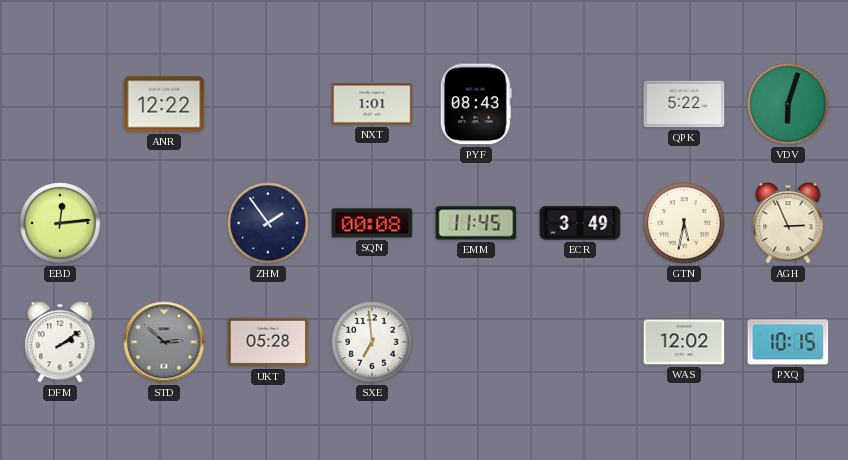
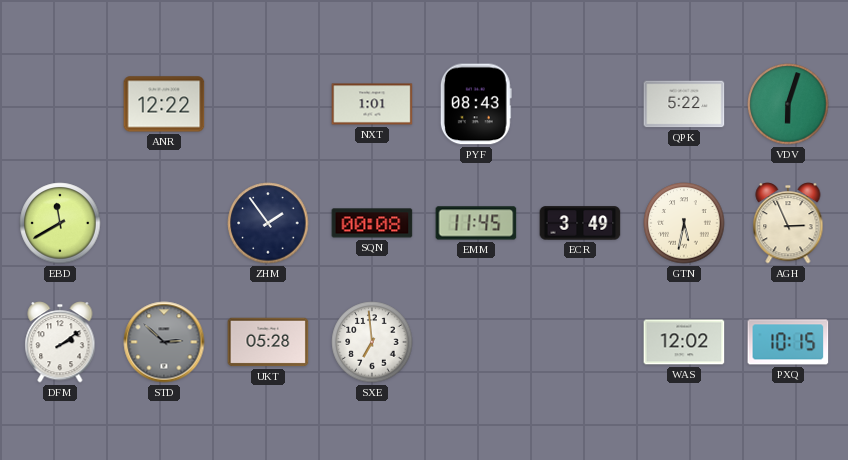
EBD: 12:14 -> 11:40 (60, 223)
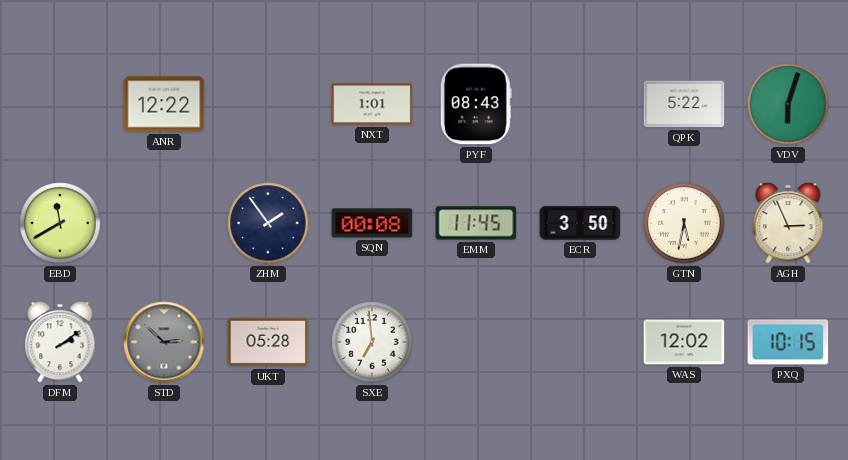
ECR: 3:49 -> 3:50 (580, 223)
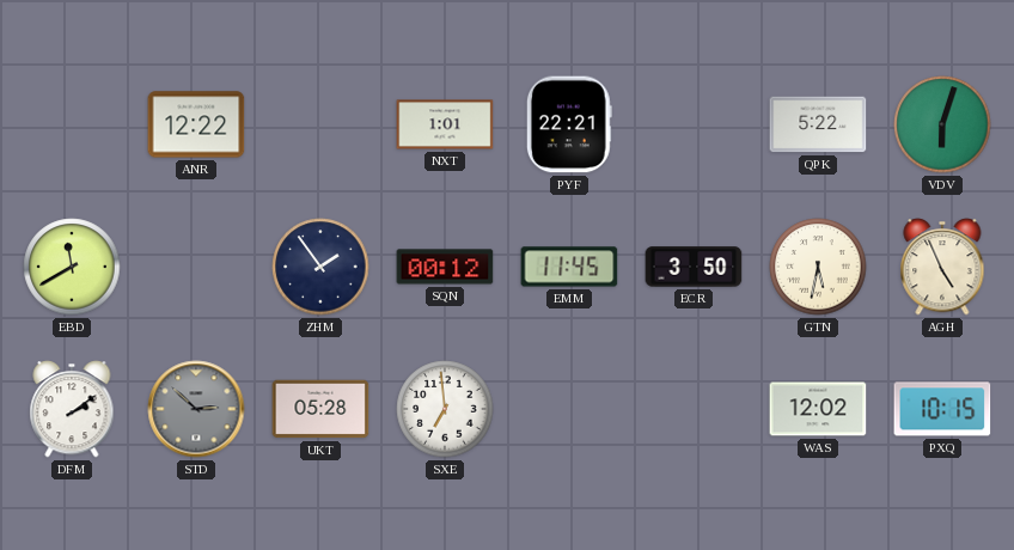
PYF: 08:43 -> 22:21 (569, 124)
SQN: 00:08 -> 00:12 (445, 267)
AGH: 2:56 -> 4:56 (942, 267)
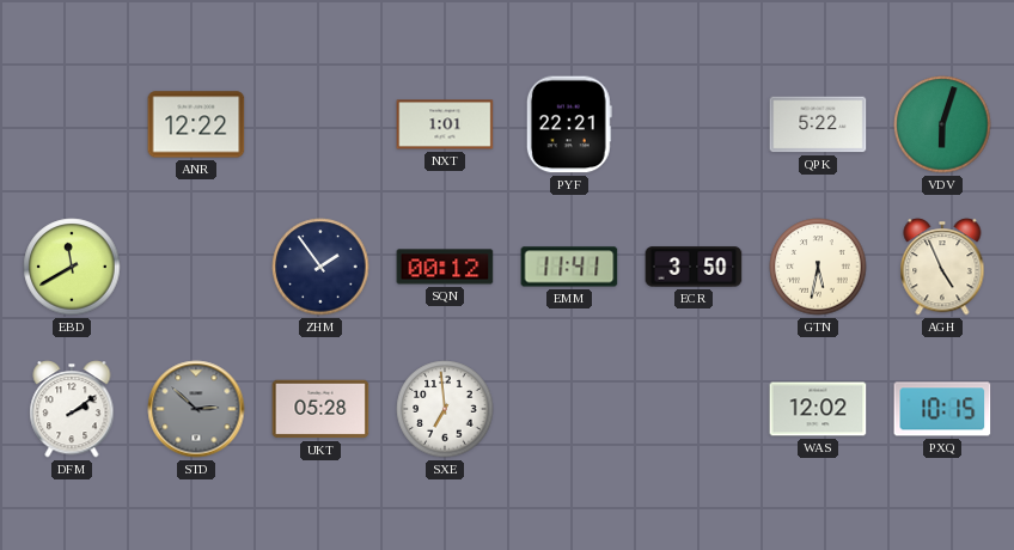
EMM: 11:45 -> 11:41 (569, 267)
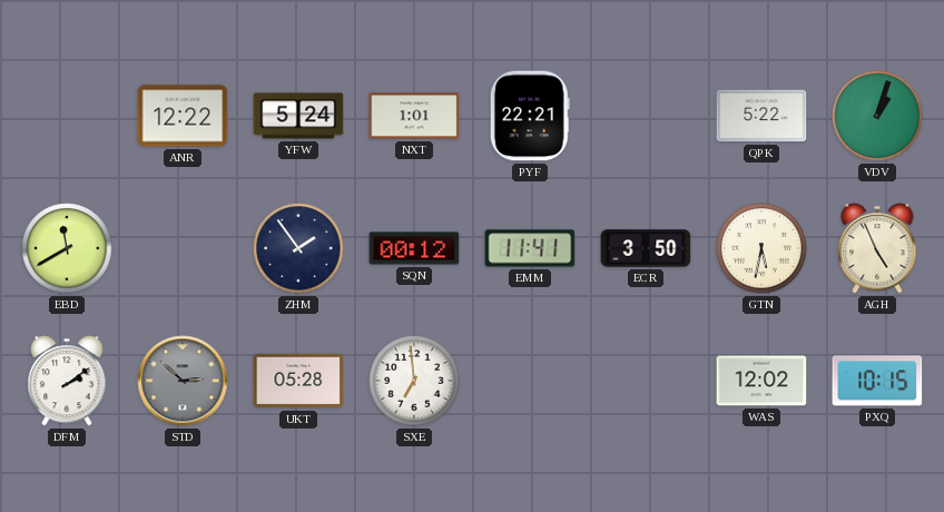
YFW: none -> 5:24 (298, 116)
VDV: 6:03 -> 1:03 (877, 116)
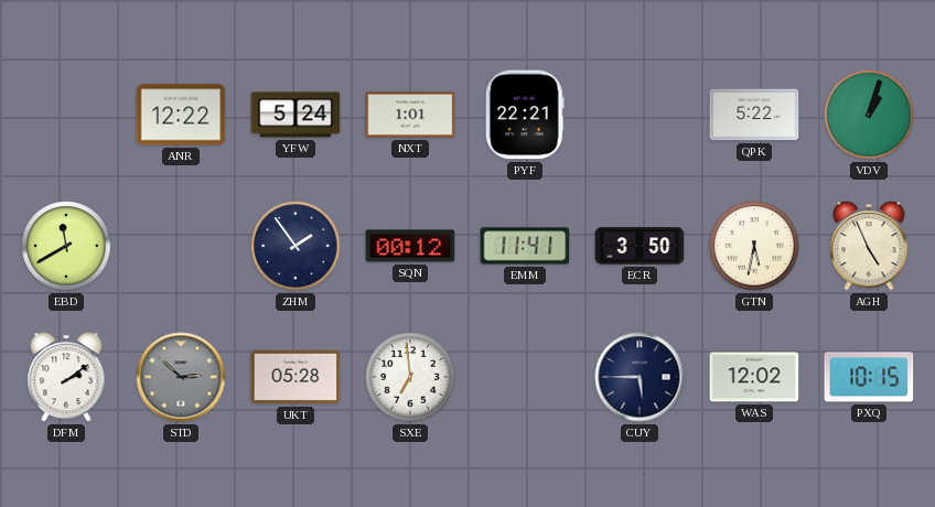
CUY: none -> 5:45 (640, 377)
